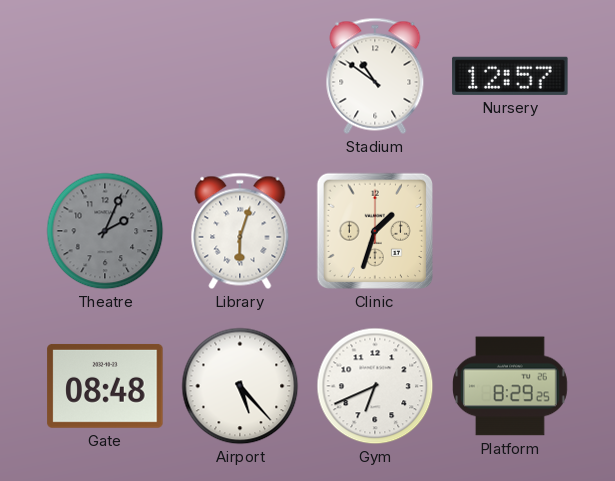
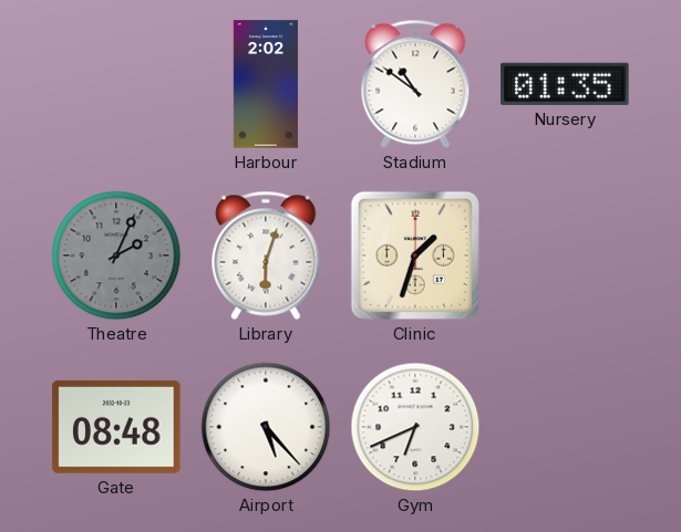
Harbour: none -> 2:02 (266, 84)
Nursery: 12:57 -> 01:35 (565, 84)
Platform: 8:29 -> none (511, 386)
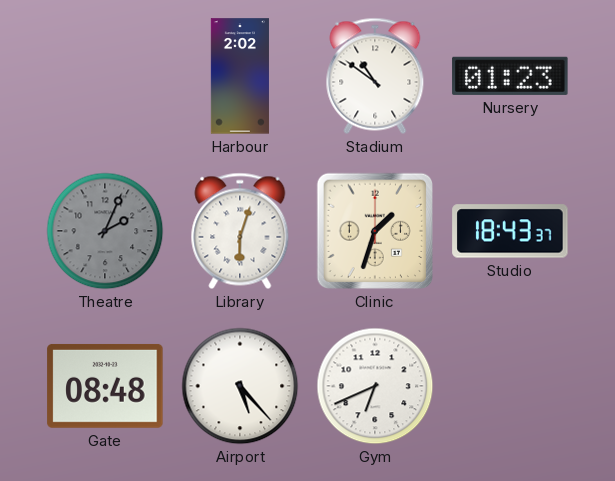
Nursery: 01:35 -> 01:23 (510, 76)
Studio: none -> 18:43 (510, 231)
